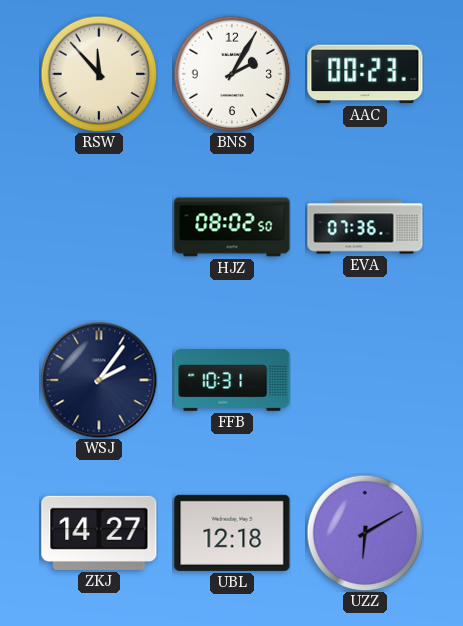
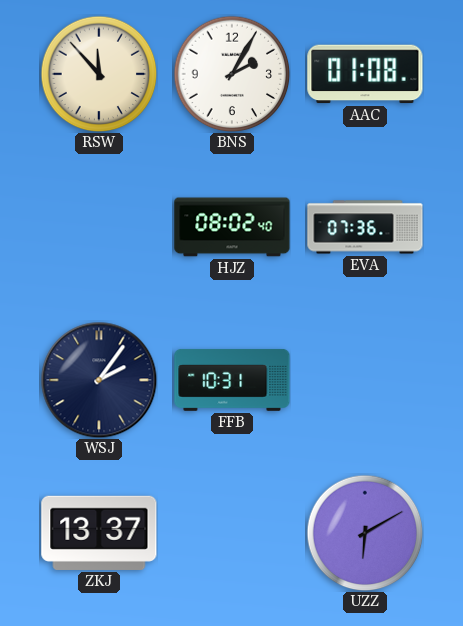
AAC: 00:23 -> 01:08 (365, 74)
HJZ: 08:02:50 -> 08:02:40 (232, 227)
ZKJ: 14:27 -> 13:37 (99, 533)
UBL: 12:18 -> none (232, 533)
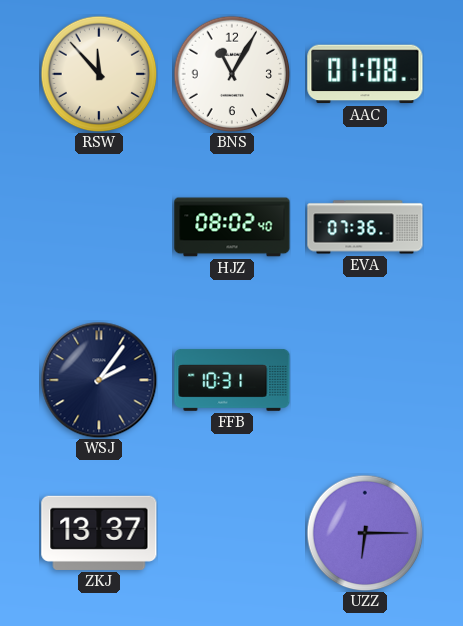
BNS: 2:05 -> 11:05 (232, 74)
UZZ: 6:10 -> 6:15 (365, 533)
